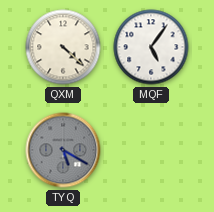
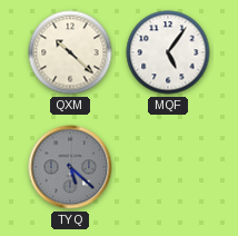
QXM: 4:22 -> 10:22 (70, 52)
TYQ: 5:20 -> 5:22 (70, 167)
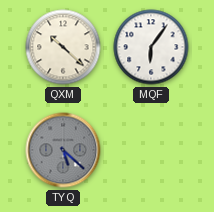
MQF: 5:06 -> 6:06 (151, 47)
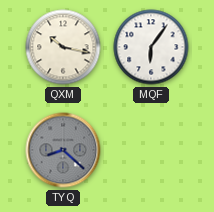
QXM: 10:22 -> 10:17 (63, 47)
TYQ: 5:22 -> 8:22 (63, 150)
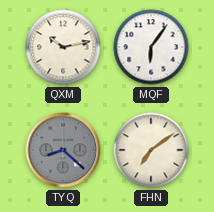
QXM: 10:17 -> 10:13 (63, 47)
FHN: none -> 7:09 (151, 150)
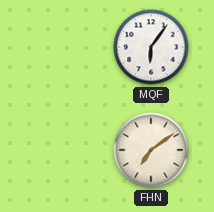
QXM: 10:13 -> none (63, 47)
TYQ: 8:22 -> none (63, 150)
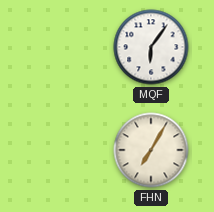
FHN: 7:09 -> 7:05 (151, 150)
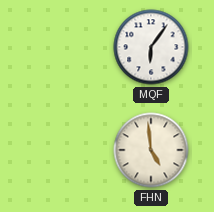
FHN: 7:05 -> 4:59 (151, 150)
